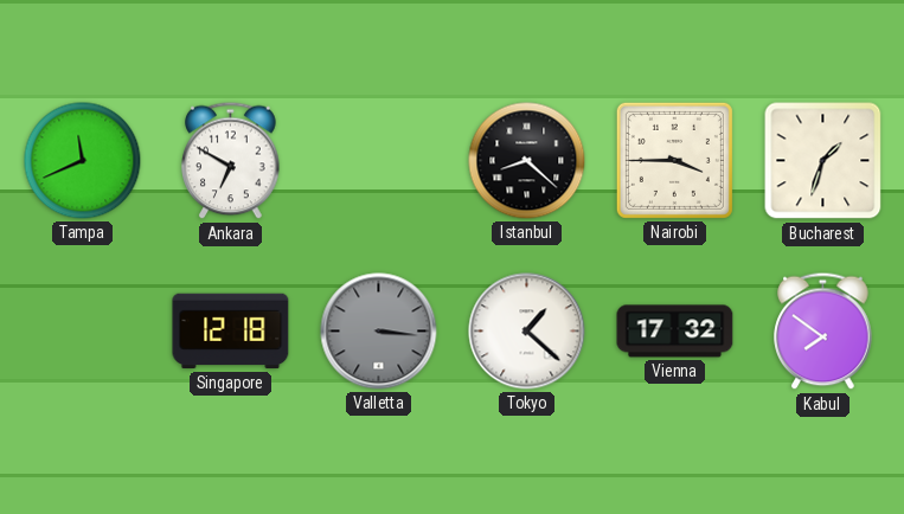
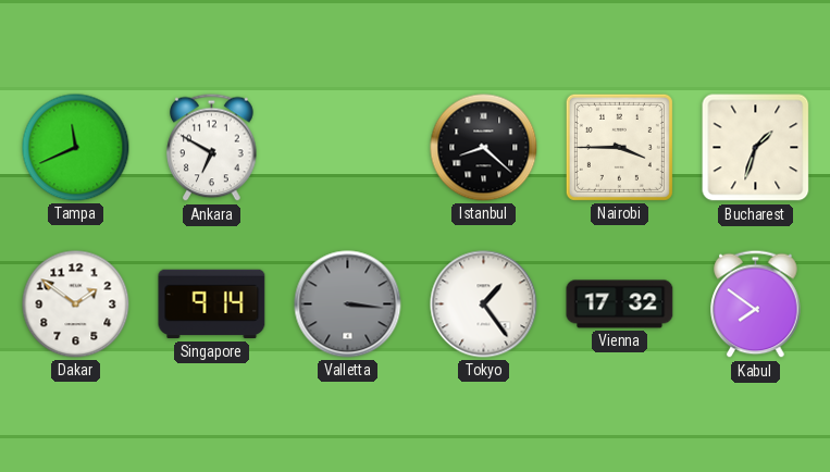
Dakar: none -> 1:51 (76, 305)
Singapore: 12:18 -> 9:14 (212, 305)
Tokyo: 1:22 -> 1:24 (484, 305)
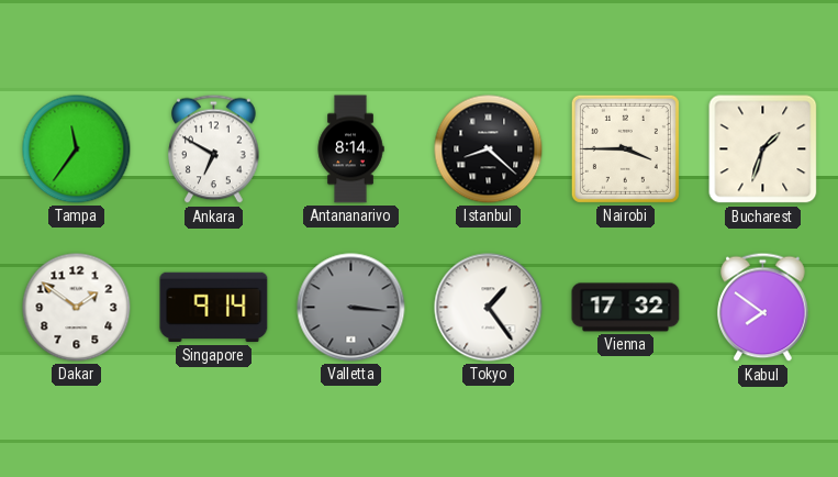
Tampa: 11:41 -> 11:36 (77, 149)
Antananarivo: none -> 8:14 (350, 149)
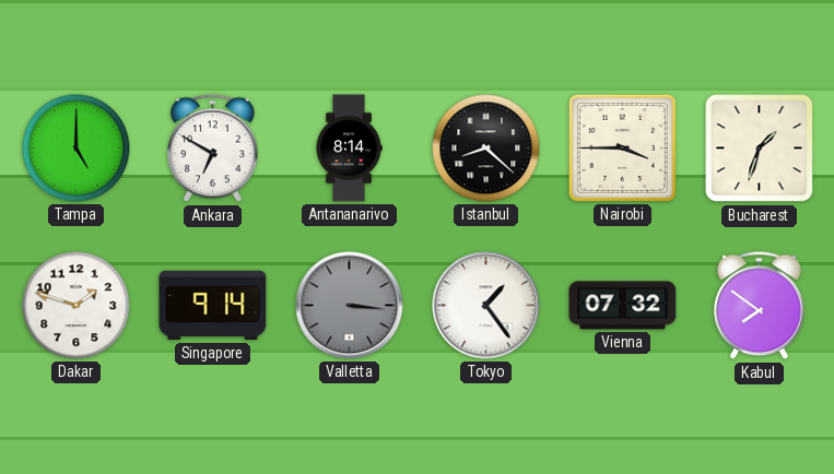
Tampa: 11:36 -> 5:00 (77, 149)
Dakar: 1:51 -> 1:48 (77, 306)
Vienna: 17:32 -> 07:32 (623, 306)
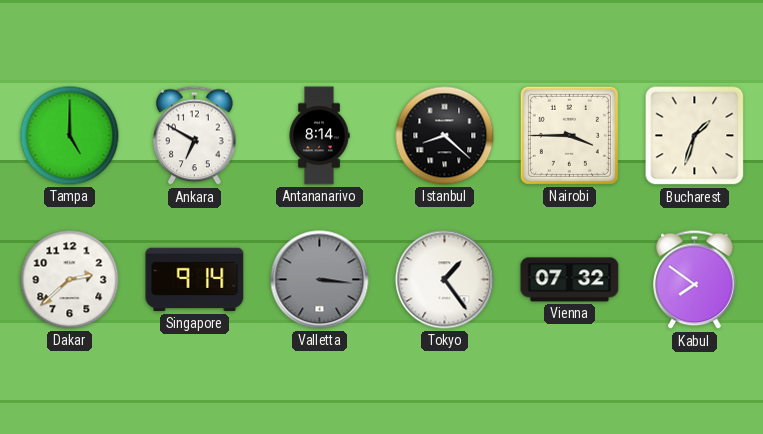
Dakar: 1:48 -> 2:38 (70, 280)
